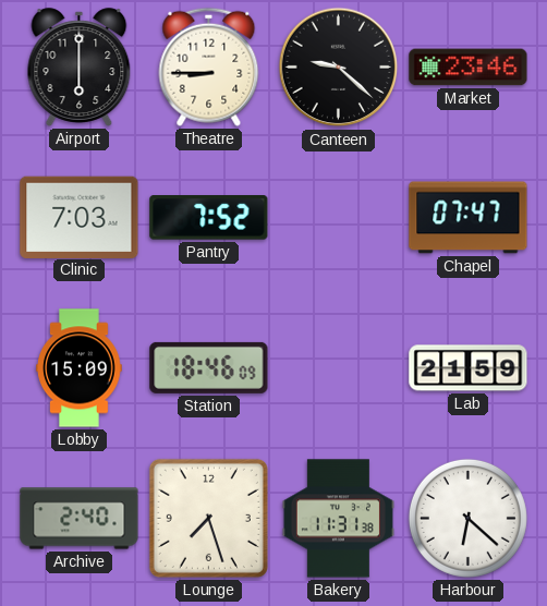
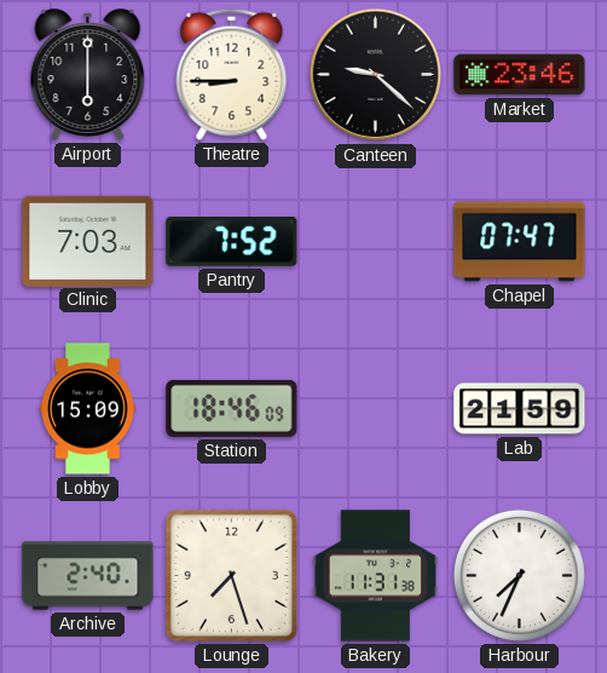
Harbour: 6:22 -> 7:34 (519, 575)
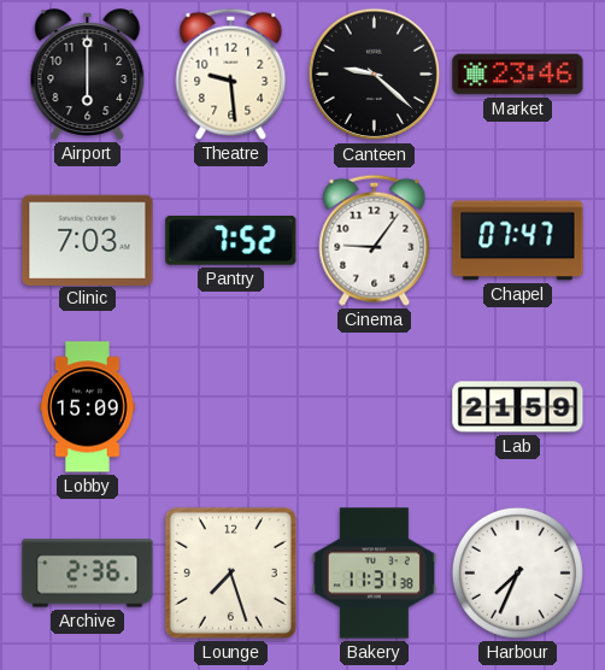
Theatre: 8:45 -> 9:29 (231, 74)
Cinema: none -> 9:06 (375, 240)
Station: 18:46 -> none (232, 408)
Archive: 2:40 -> 2:36 (88, 574)
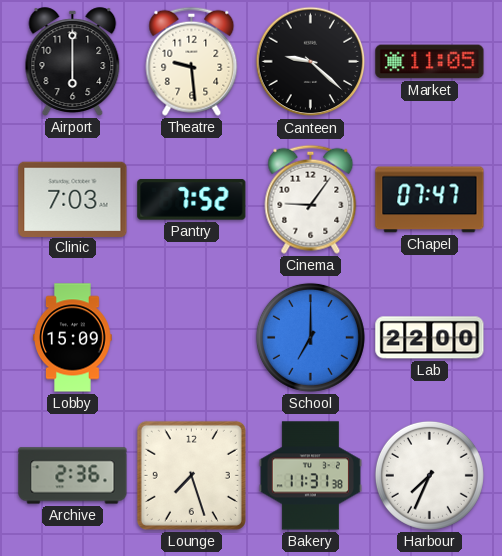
Market: 23:46 -> 11:05 (430, 62)
School: none -> 7:00 (310, 337)
Lab: 21:59 -> 22:00 (430, 338)
